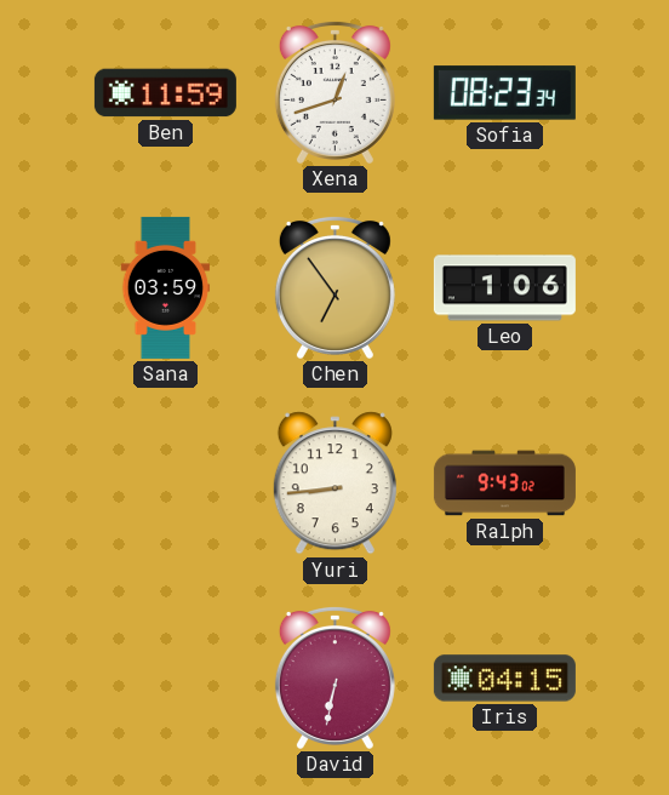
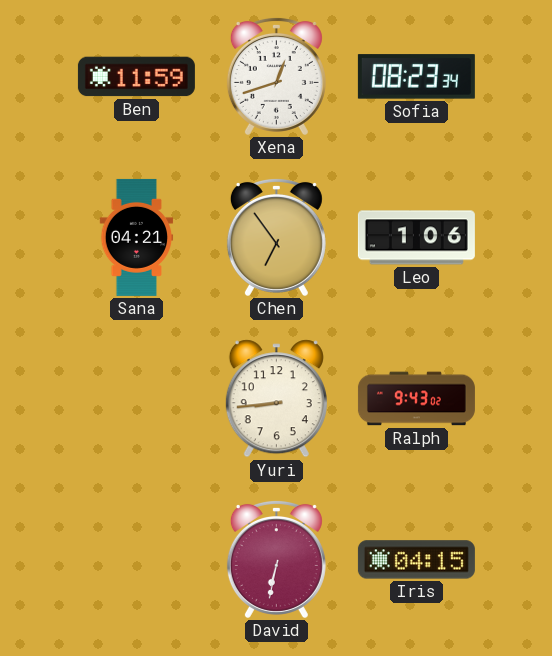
Sana: 03:59 -> 04:21 (137, 237)
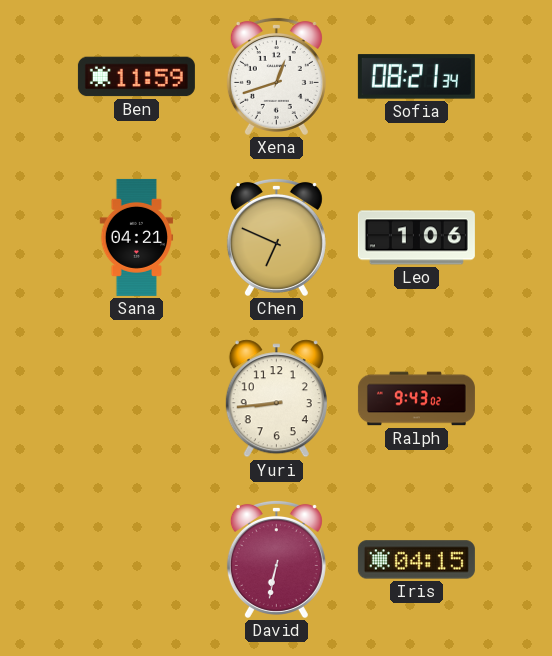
Sofia: 08:23 -> 08:21 (416, 77)
Chen: 6:54 -> 6:49 (276, 237)
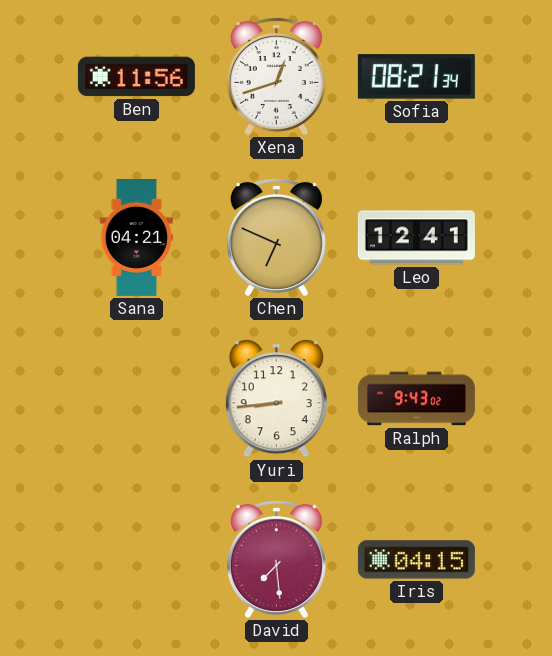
Ben: 11:59 -> 11:56 (136, 77)
Leo: 1:06 -> 12:41 (416, 238)
David: 6:32 -> 7:29 (276, 559)
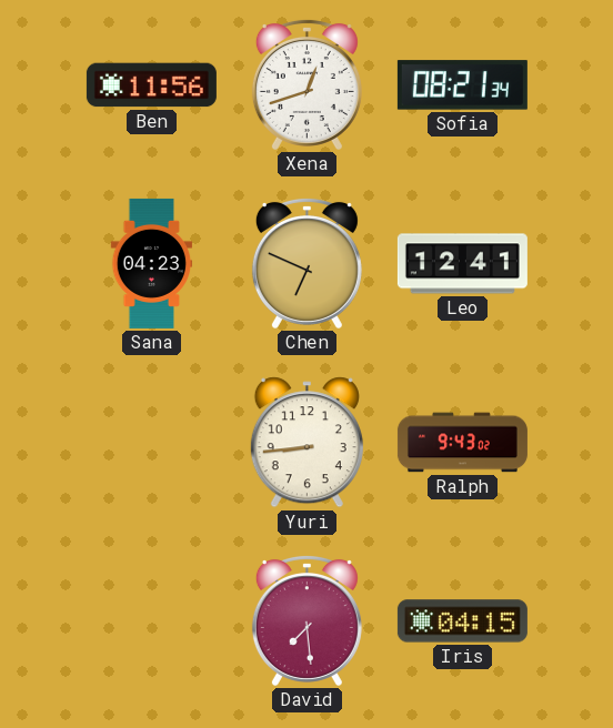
Sana: 04:21 -> 04:23 (152, 263)
